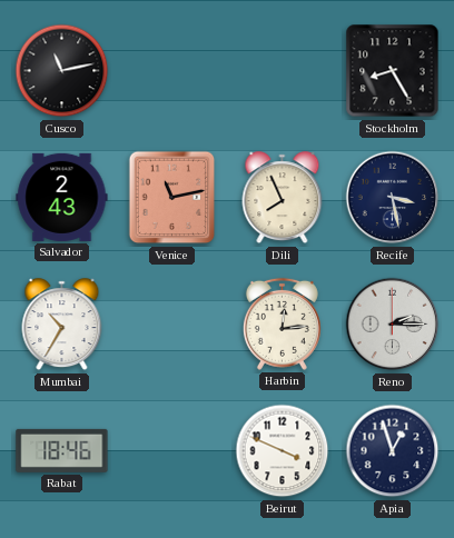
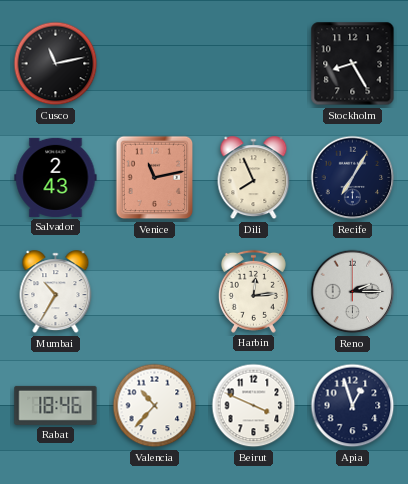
Recife: 3:28 -> 7:05 (353, 178)
Valencia: none -> 10:37 (155, 406)
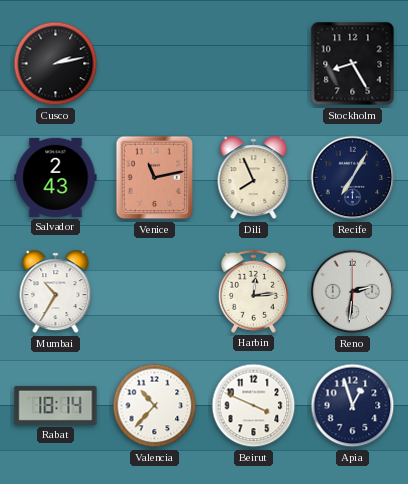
Cusco: 11:13 -> 2:13 (56, 64)
Reno: 2:15 -> 2:31 (353, 292)
Rabat: 18:46 -> 18:14 (56, 405)
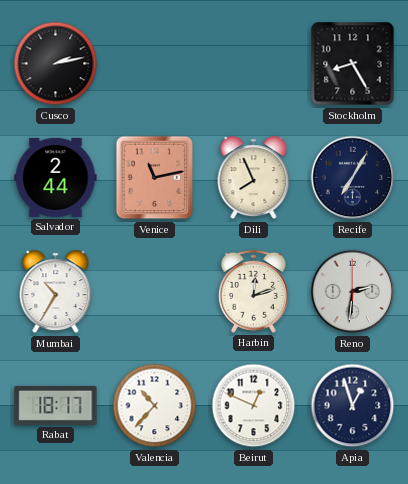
Salvador: 2:43 -> 2:44 (56, 177)
Harbin: 12:14 -> 12:12 (253, 291)
Rabat: 18:14 -> 18:17 (56, 405)
Beirut: 3:49 -> 12:49 (254, 406)
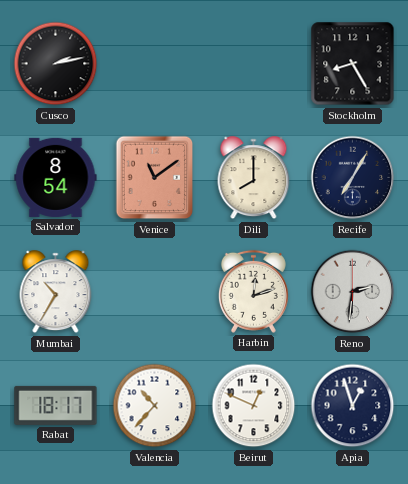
Salvador: 2:44 -> 8:54 (56, 177)
Venice: 11:13 -> 11:09 (155, 178)
Dili: 7:56 -> 8:00 (254, 178)
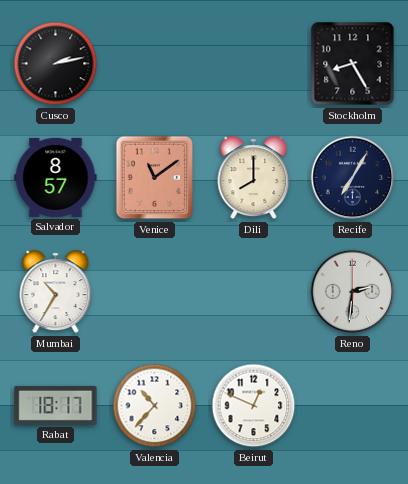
Salvador: 8:54 -> 8:57 (56, 177)
Harbin: 12:12 -> none (253, 291)
Apia: 12:57 -> none (353, 406)
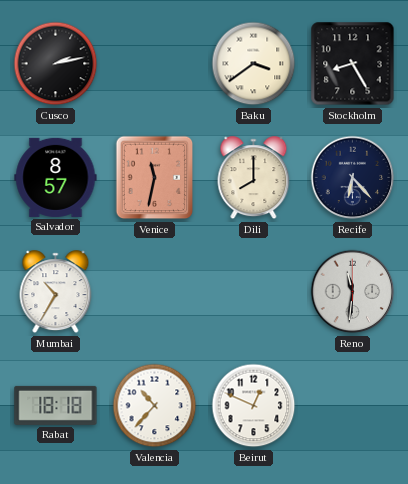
Baku: none -> 3:39 (254, 64)
Venice: 11:09 -> 11:32 (155, 178)
Recife: 7:05 -> 6:23 (353, 178)
Reno: 2:31 -> 11:31 (353, 292)
Rabat: 18:17 -> 18:18 (56, 405)
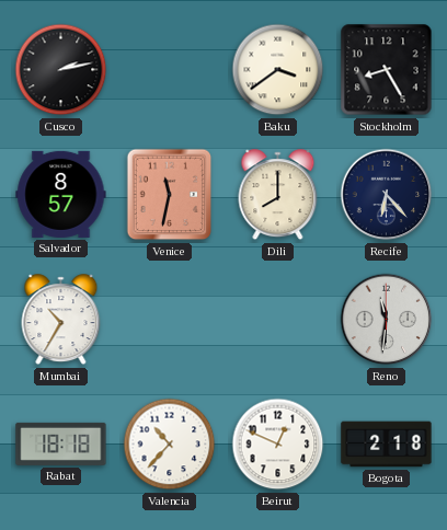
Bogota: none -> 2:18 (387, 445)
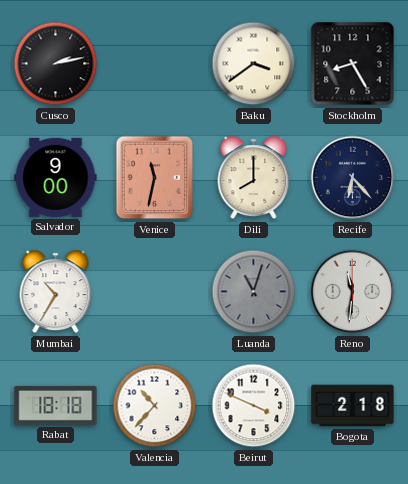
Salvador: 8:57 -> 9:00 (56, 177)
Luanda: none -> 11:03 (254, 292)
Beirut: 12:49 -> 3:49 (254, 406)
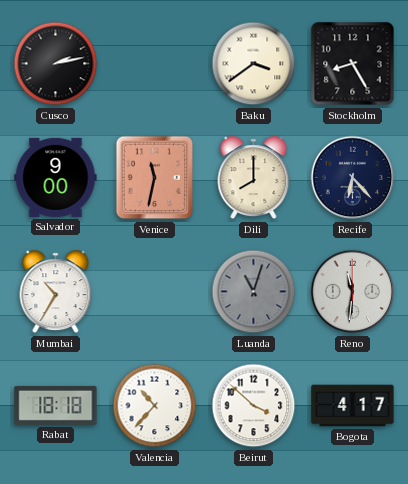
Beirut: 3:49 -> 3:52 (254, 406)
Bogota: 2:18 -> 4:17 (353, 406)
